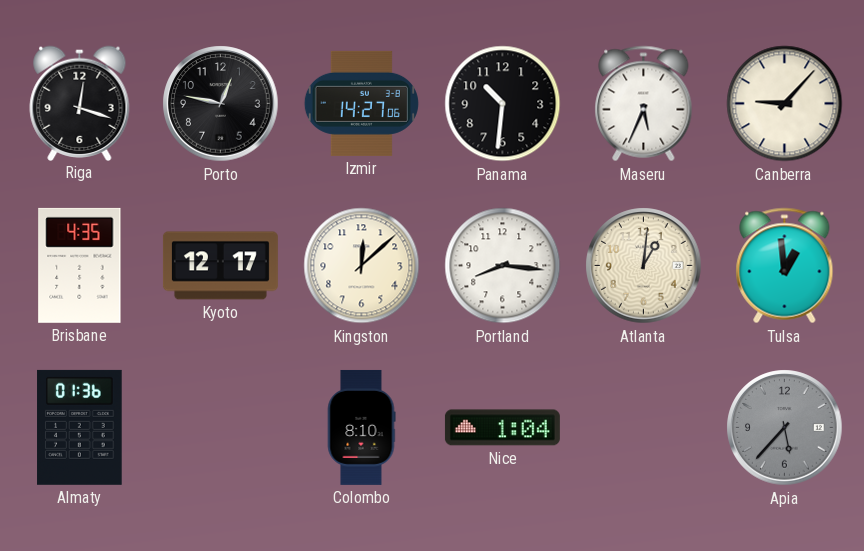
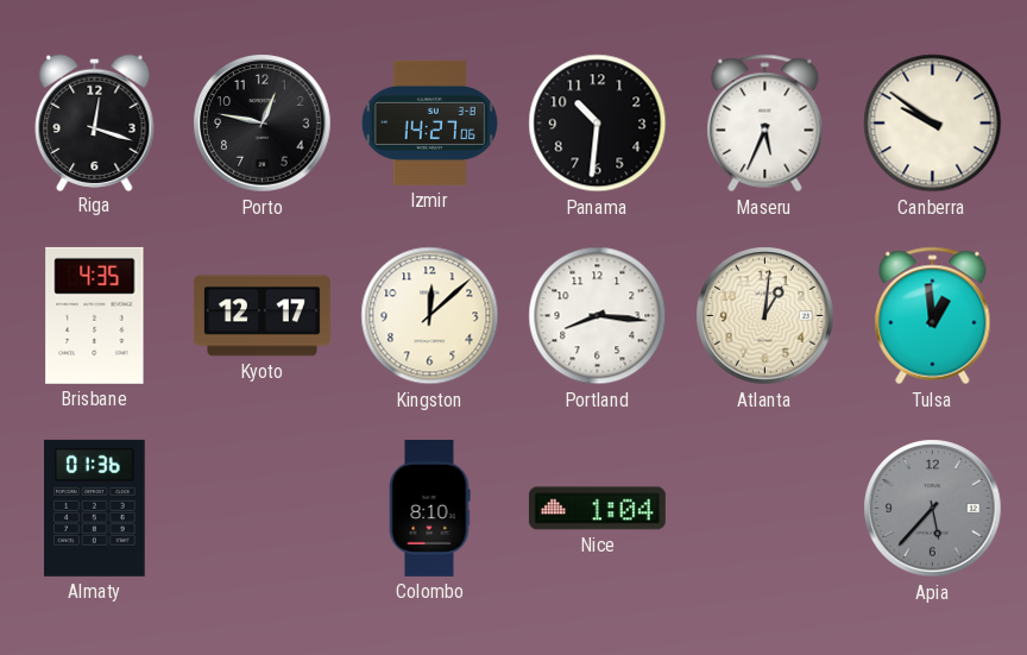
Canberra: 9:07 -> 9:51 (933, 124)
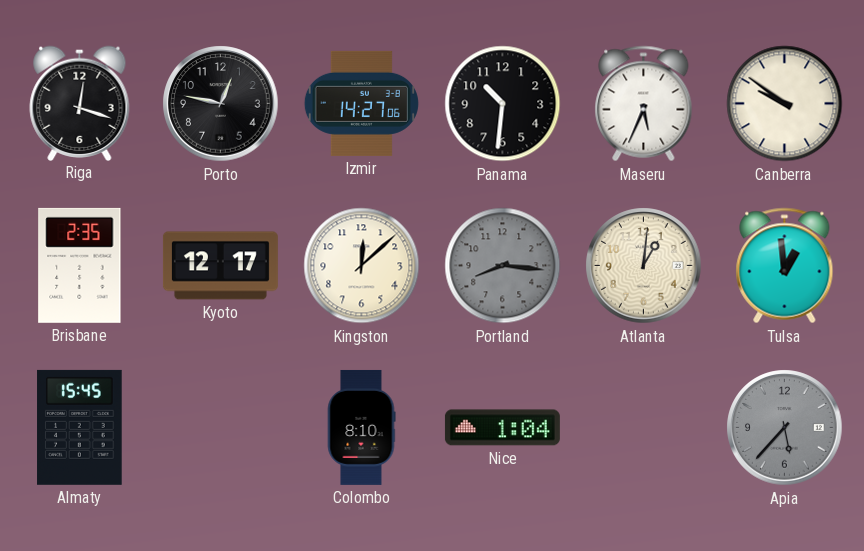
Brisbane: 4:35 -> 2:35 (80, 265)
Portland dial: white -> grey (503, 266)
Almaty: 01:36 -> 15:45 (80, 427)
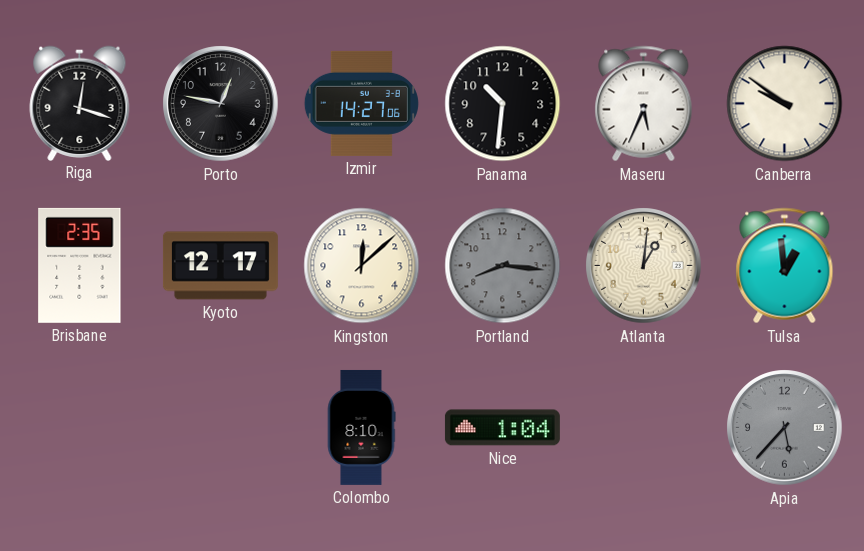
Almaty: 15:45 -> none (80, 427)
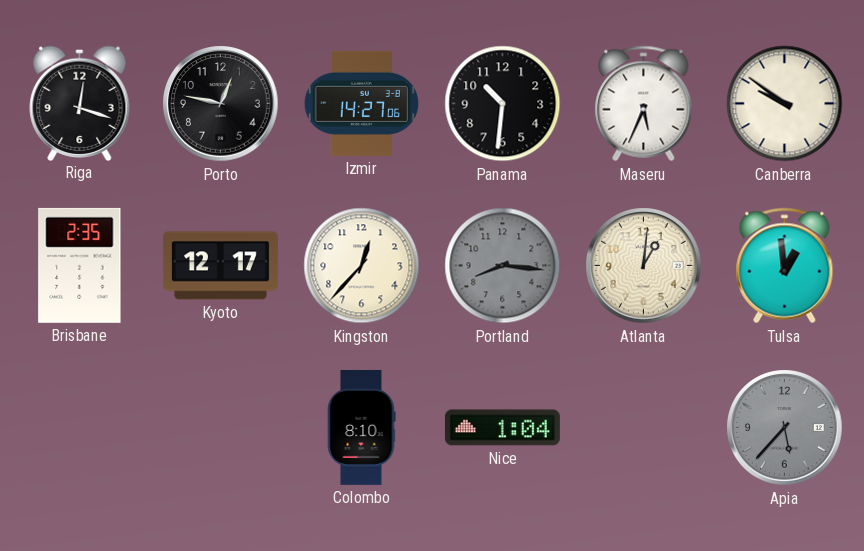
Kingston: 12:08 -> 12:37 (362, 266)
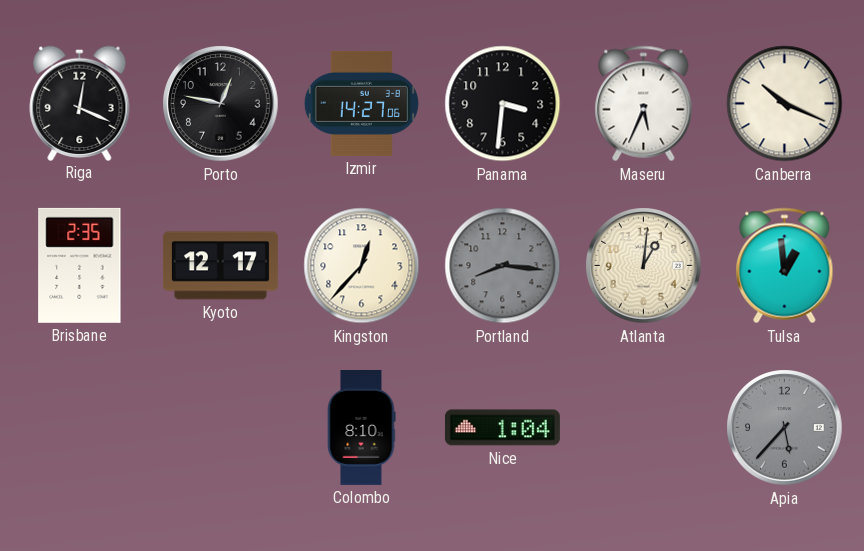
Riga: 12:18 -> 12:19 (80, 103)
Panama: 10:31 -> 3:31 (503, 104)
Canberra: 9:51 -> 10:19 (785, 104)
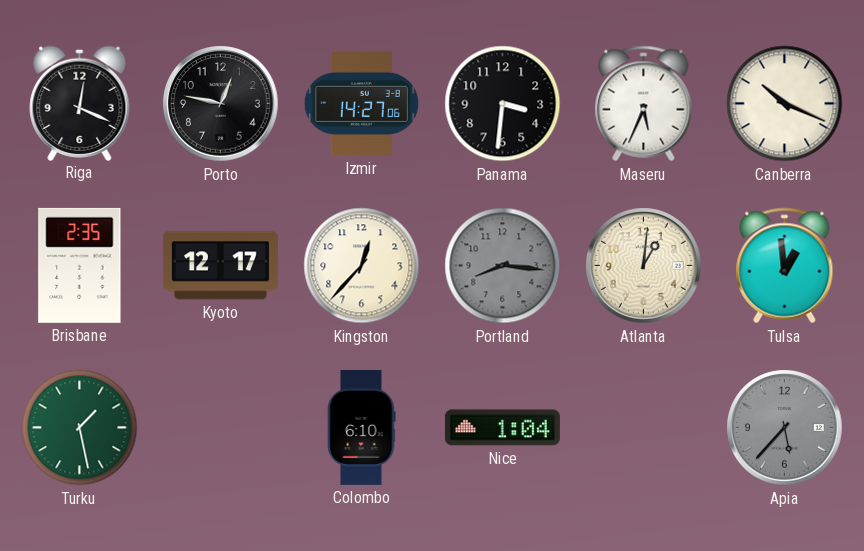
Turku: none -> 1:28 (80, 428)
Colombo: 8:10 -> 6:10 (361, 427)
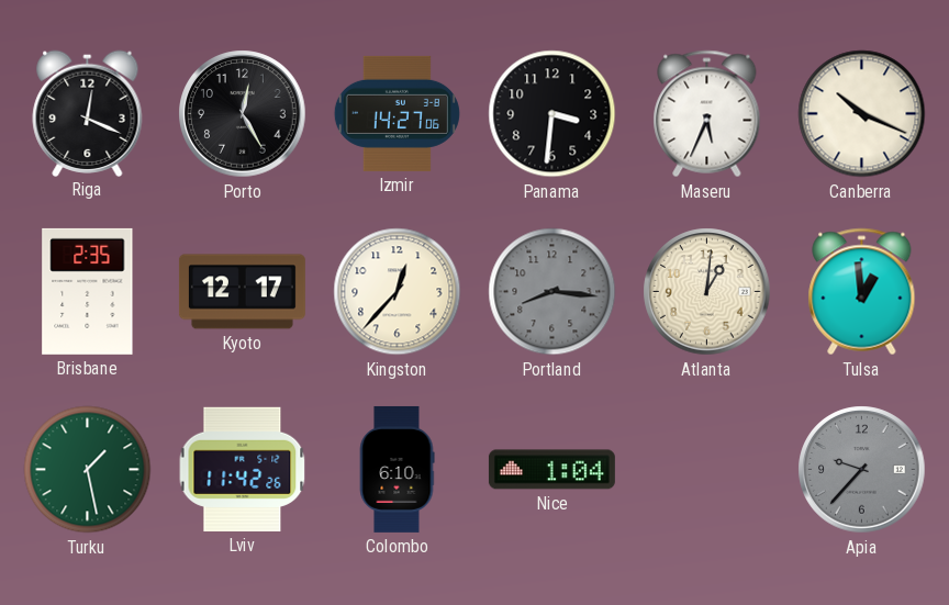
Porto: 12:47 -> 12:25 (243, 114)
Lviv: none -> 11:42 (243, 469)
Apia: 5:37 -> 9:37 (862, 470)
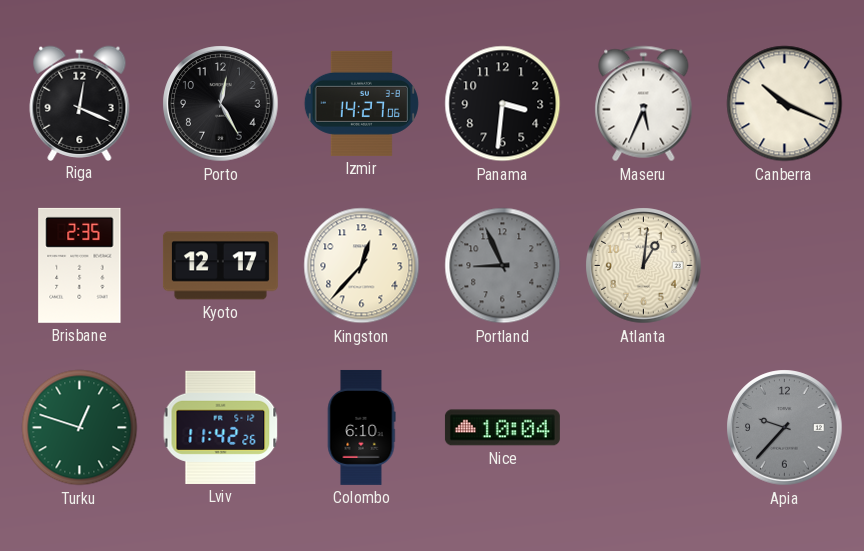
Portland: 8:16 -> 8:56 (503, 266)
Tulsa: 12:59 -> none (862, 292)
Turku: 1:28 -> 12:48 (80, 428)
Nice: 1:04 -> 10:04 (502, 428)
